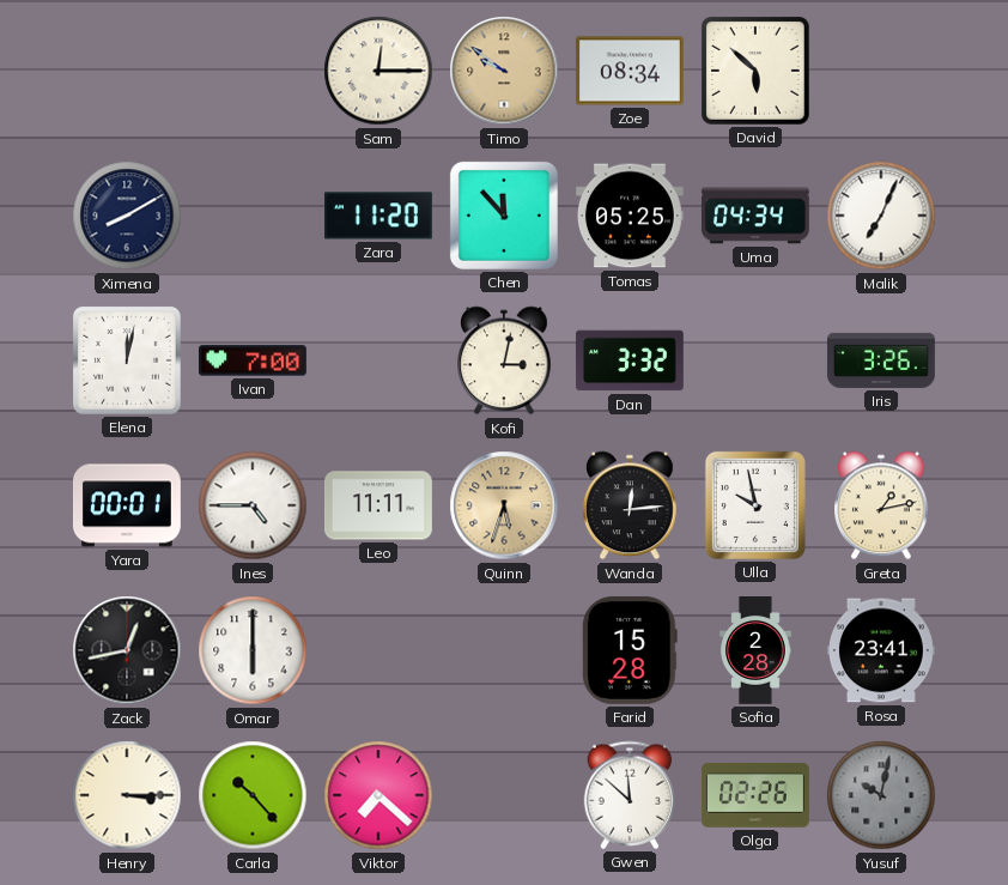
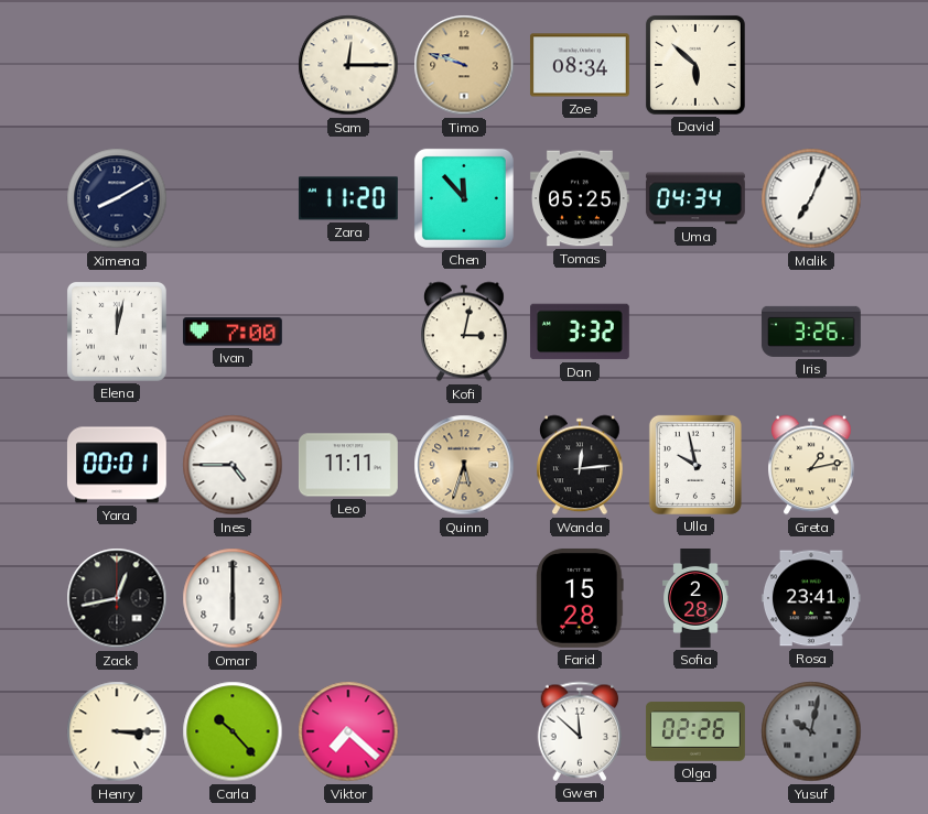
Timo: 9:51 -> 9:48 (464, 65)
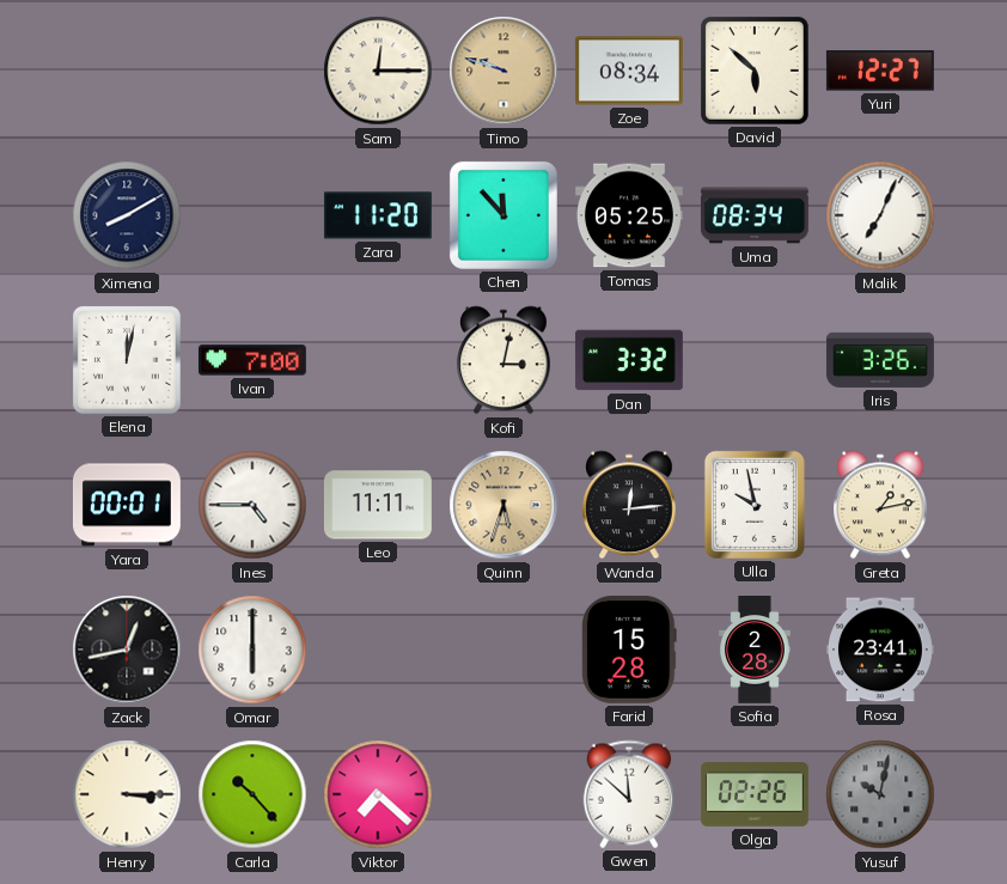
Yuri: none -> 12:27 (880, 71)
Uma: 04:34 -> 08:34 (755, 215)
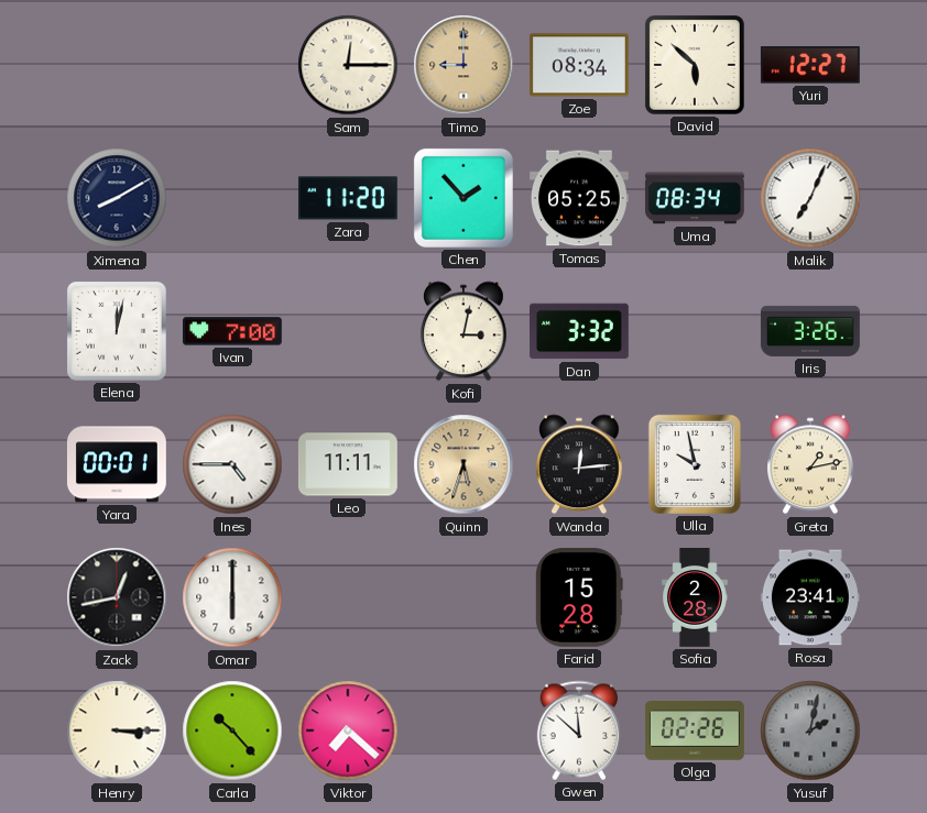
Timo: 9:48 -> 9:00 (463, 65)
Chen: 11:53 -> 1:53 (463, 198)
Yusuf: 10:02 -> 2:02 (810, 730)
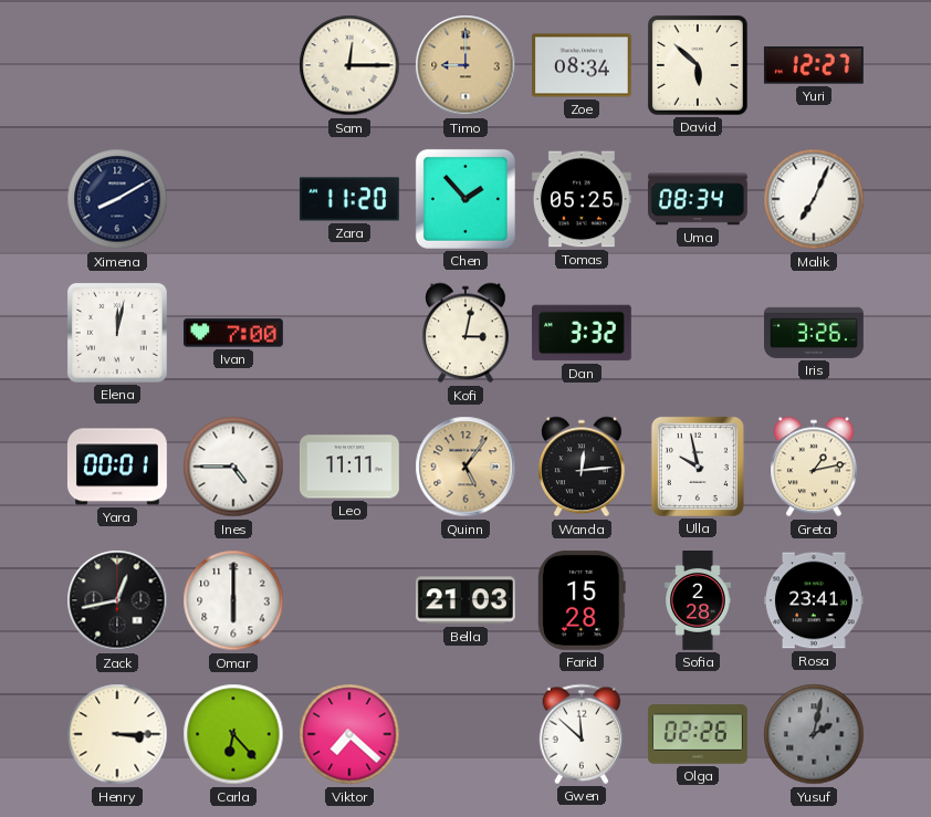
Quinn: 5:33 -> 5:06 (465, 467)
Bella: none -> 21:03 (465, 600)
Carla: 10:23 -> 6:23 (233, 734)
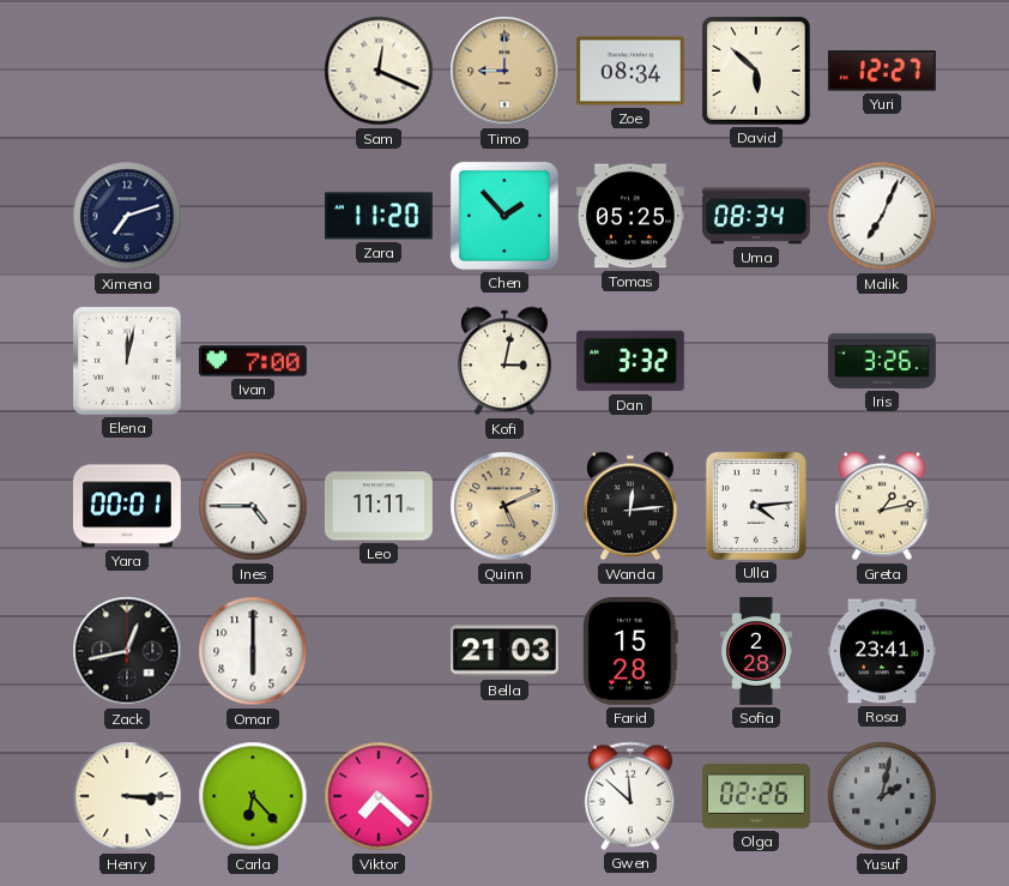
Sam: 12:15 -> 12:19 (379, 71)
Ximena: 8:10 -> 7:12 (127, 216)
Quinn: 5:06 -> 5:11 (505, 506)
Ulla: 9:58 -> 4:14 (756, 506)
